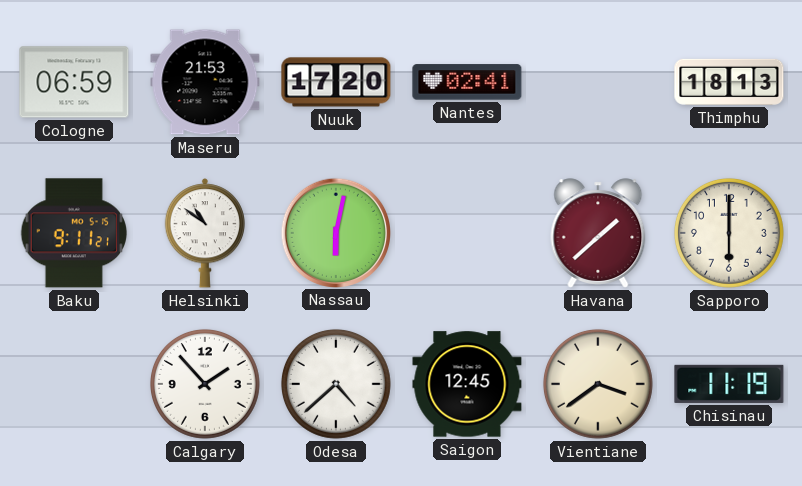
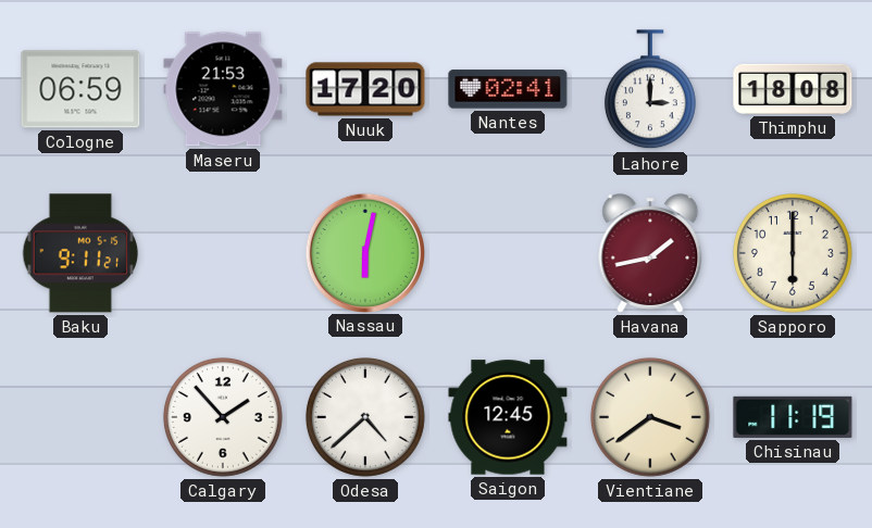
Lahore: none -> 3:00 (650, 90)
Thimphu: 18:13 -> 18:08 (793, 89)
Helsinki: 10:51 -> none (204, 233)
Havana: 1:38 -> 1:43 (650, 253)
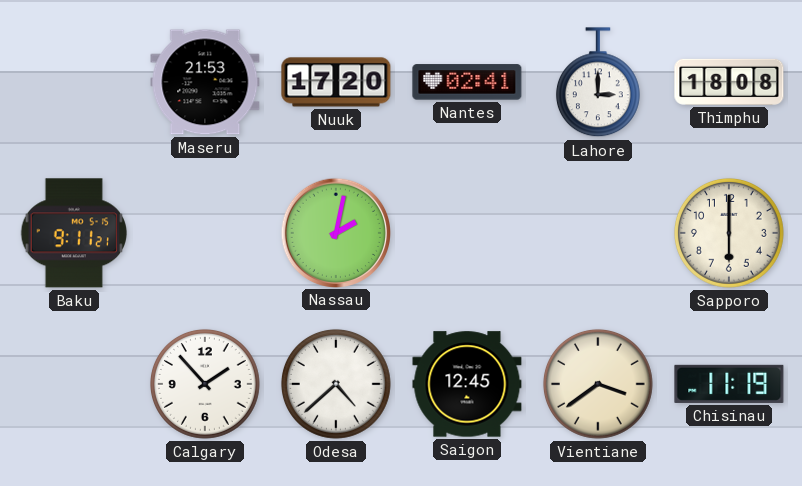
Cologne: 06:59 -> none (80, 89)
Nassau: 6:02 -> 2:02 (335, 232)
Havana: 1:43 -> none (650, 253)
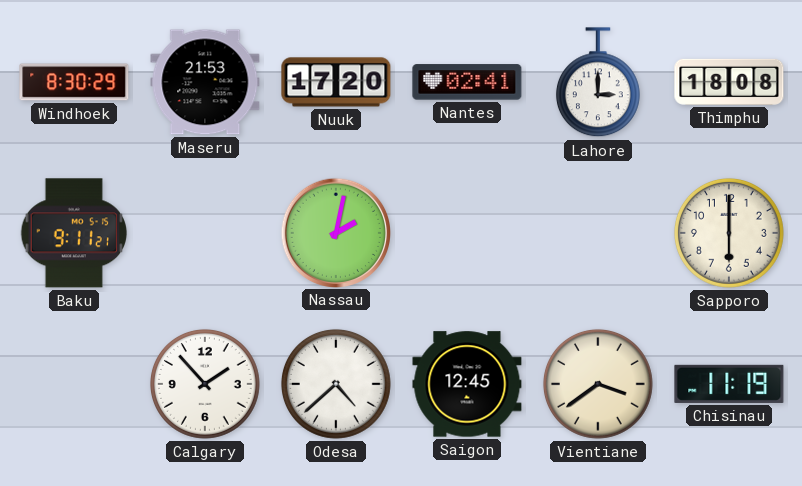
Windhoek: none -> 8:30 (74, 82)
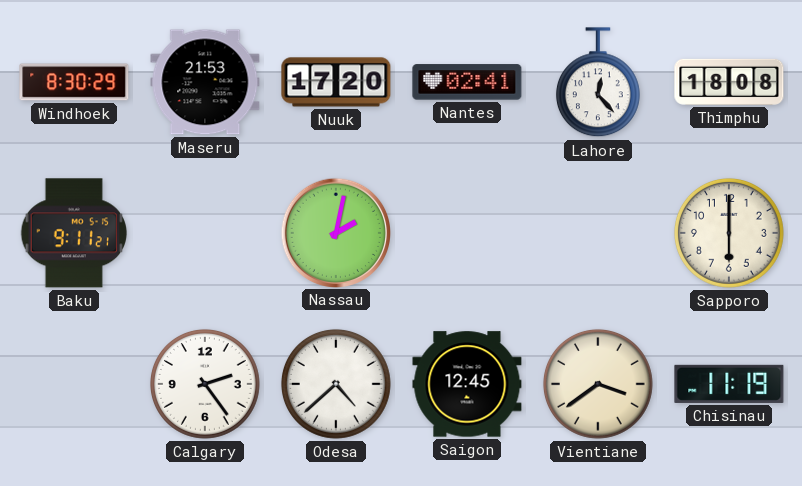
Lahore: 3:00 -> 12:23 (598, 83)
Calgary: 1:53 -> 2:24 (205, 384)
